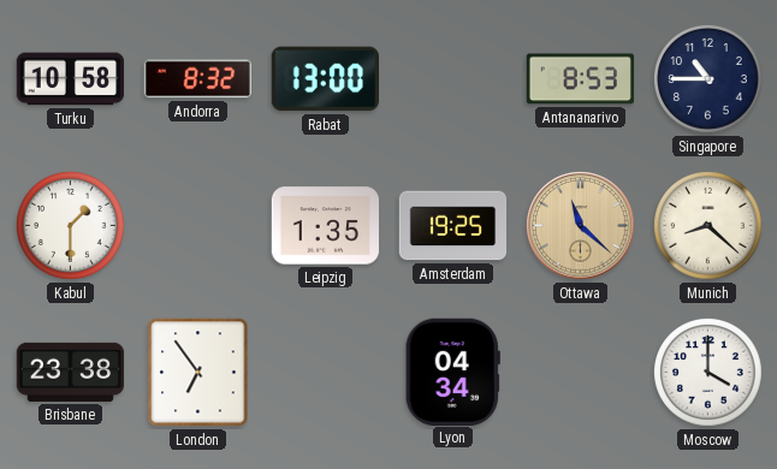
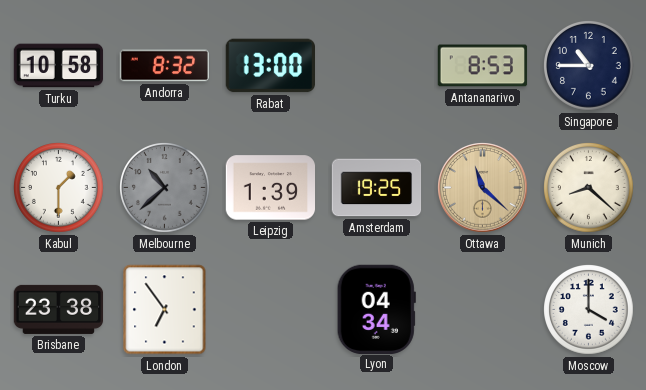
Melbourne: none -> 10:38 (165, 188)
Leipzig: 1:35 -> 1:39 (271, 188)
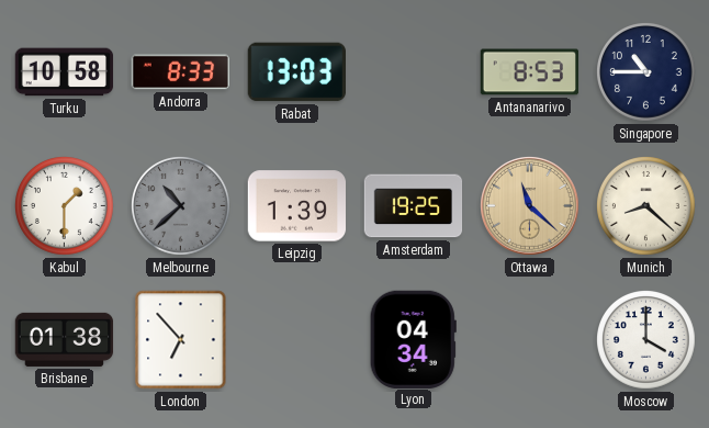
Andorra: 8:32 -> 8:33 (181, 72)
Rabat: 13:00 -> 13:03 (296, 72)
Brisbane: 23:38 -> 01:38 (65, 339)
London: 6:54 -> 6:53 (181, 340)
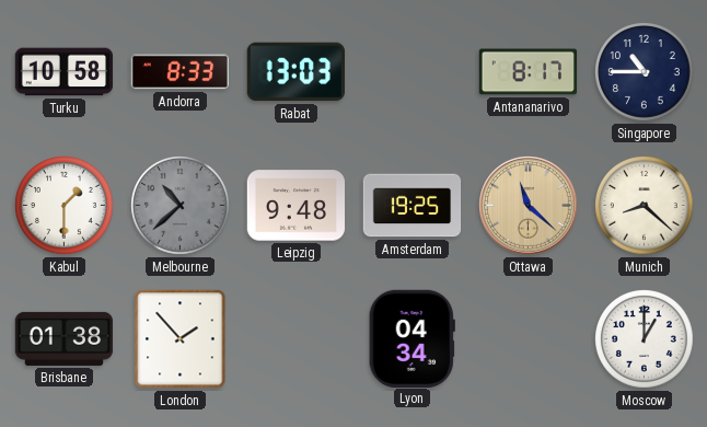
Antananarivo: 8:53 -> 8:17 (529, 72)
Leipzig: 1:39 -> 9:48 (297, 206)
London: 6:53 -> 1:53 (181, 339)
Moscow: 4:00 -> 1:00 (645, 339)
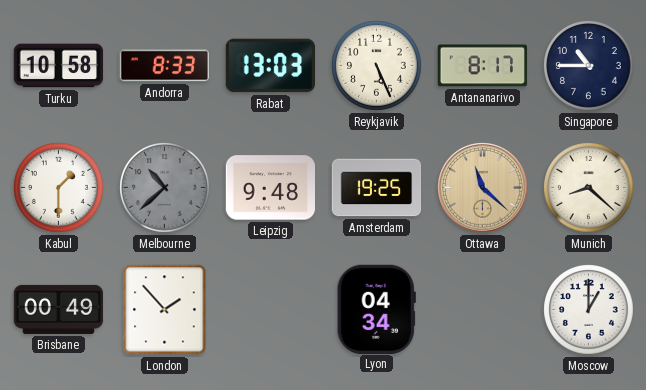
Reykjavik: none -> 5:26 (377, 66)
Brisbane: 01:38 -> 00:49 (59, 309)
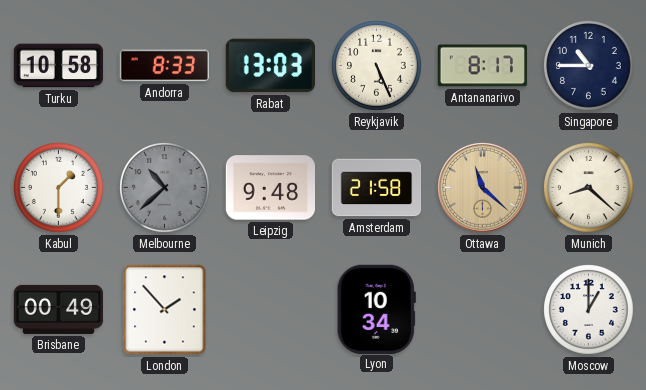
Amsterdam: 19:25 -> 21:58 (377, 188)
Lyon: 04:34 -> 10:34 (376, 309)
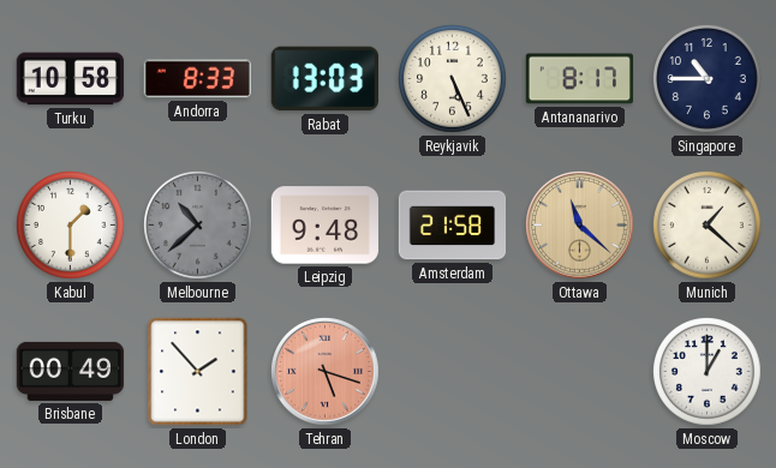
Munich: 8:22 -> 1:22 (708, 226)
Tehran: none -> 5:18 (326, 372)
Lyon: 10:34 -> none (376, 309)
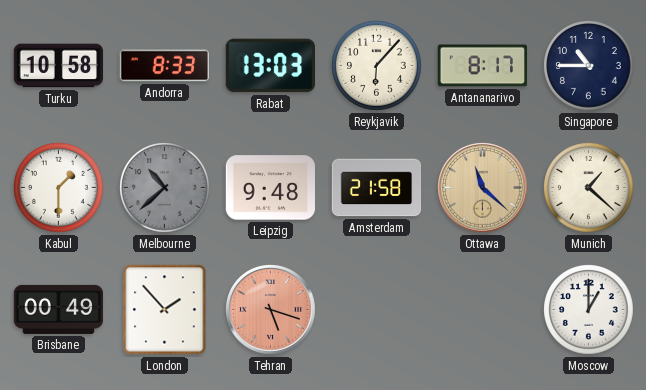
Reykjavik: 5:26 -> 6:07 (377, 66)
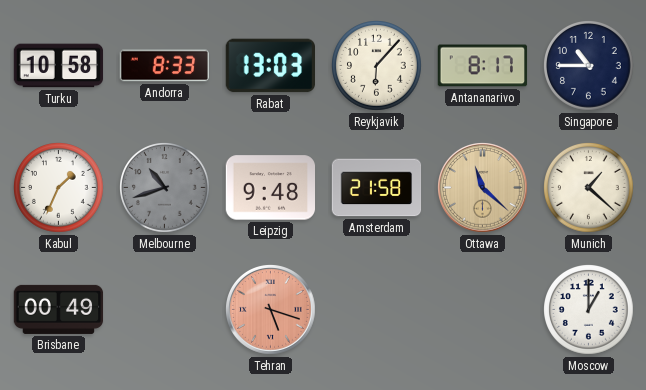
Kabul: 1:30 -> 1:34 (59, 188)
Melbourne: 10:38 -> 10:42 (165, 188)
London: 1:53 -> none (165, 310)
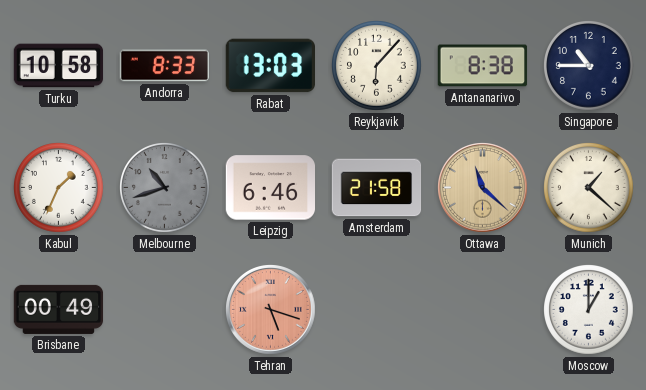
Antananarivo: 8:17 -> 8:38 (483, 66)
Leipzig: 9:48 -> 6:46 (271, 188)
